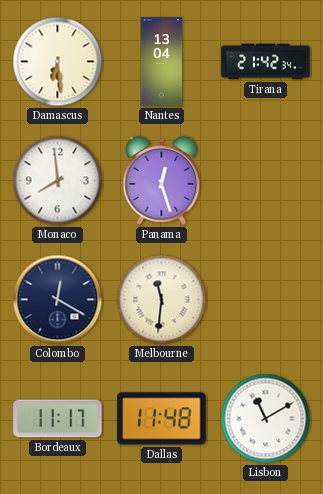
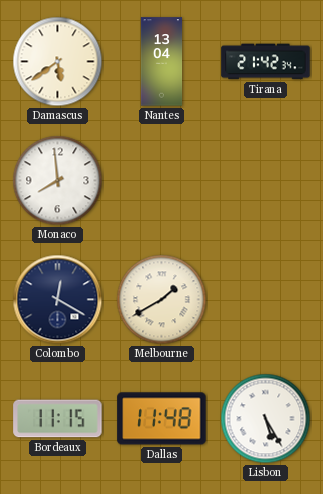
Damascus: 6:29 -> 5:39 (58, 62)
Panama: 12:27 -> none (162, 180)
Melbourne: 11:31 -> 1:40 (162, 300)
Bordeaux: 11:17 -> 11:15 (58, 419)
Lisbon: 11:10 -> 5:25 (266, 419)
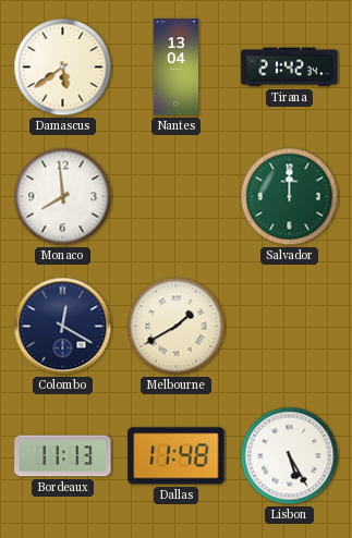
Salvador: none -> 12:00 (290, 197)
Bordeaux: 11:15 -> 11:13 (63, 456)
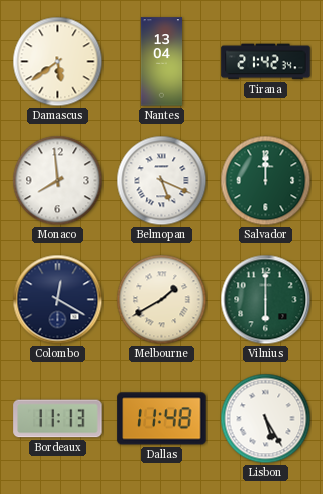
Belmopan: none -> 5:19 (162, 181)
Vilnius: none -> 6:00 (266, 300)
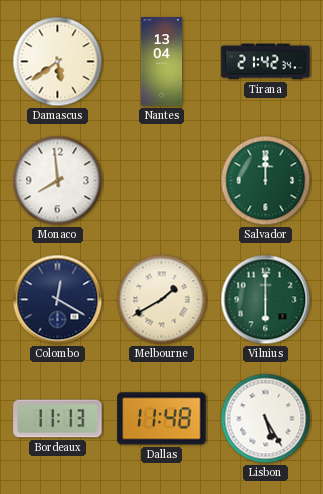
Belmopan: 5:19 -> none (162, 181)
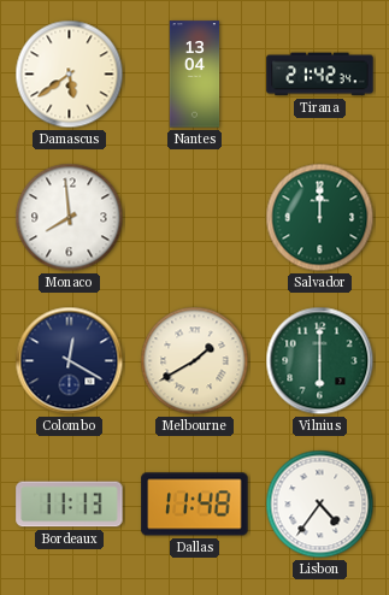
Lisbon: 5:25 -> 4:36 (320, 505)
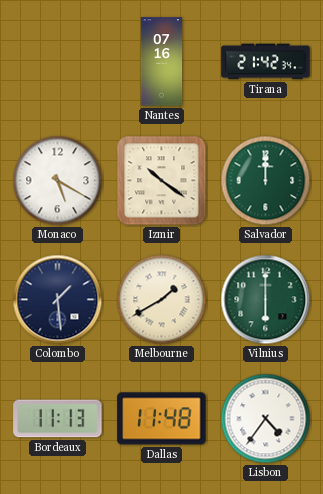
Damascus: 5:39 -> none (70, 75)
Nantes: 13:04 -> 07:16 (162, 62)
Monaco: 7:59 -> 5:20 (58, 181)
Izmir: none -> 10:21 (162, 181)
Colombo: 12:20 -> 1:29 (58, 300)
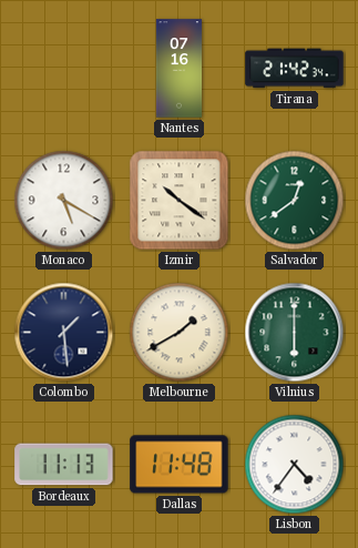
Salvador: 12:00 -> 12:39 (295, 201)
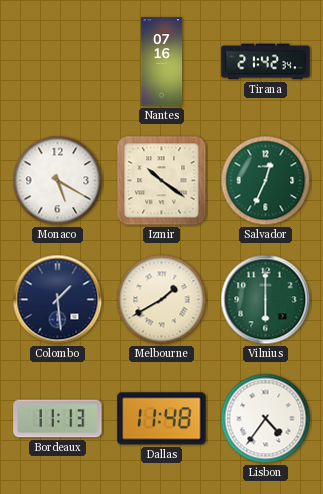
Salvador: 12:39 -> 12:34 (266, 181)
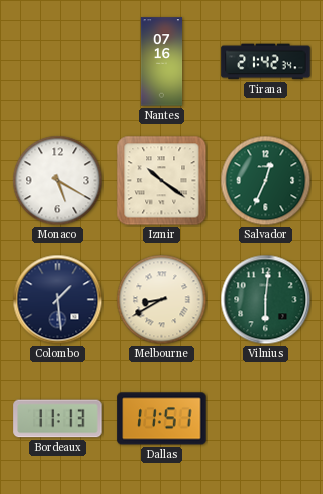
Melbourne: 1:40 -> 8:40 (162, 300)
Vilnius: 6:00 -> 6:01 (266, 300)
Dallas: 11:48 -> 11:51 (162, 419)
Lisbon: 4:36 -> none (266, 419)
